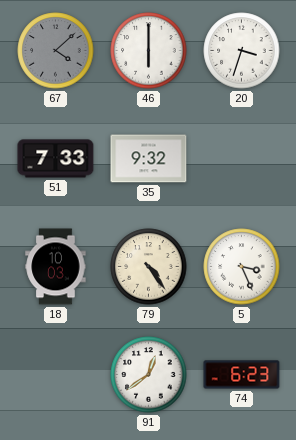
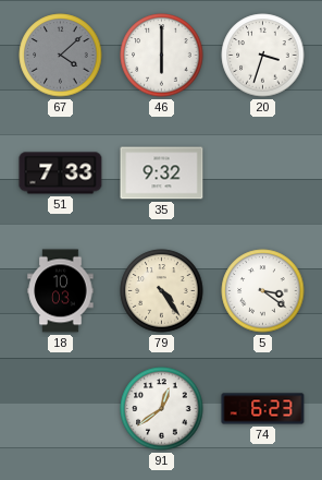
5: 3:26 -> 3:21 (263, 291)
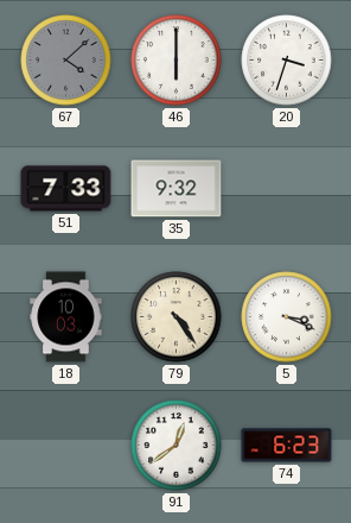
5: 3:21 -> 3:19 (287, 317)
